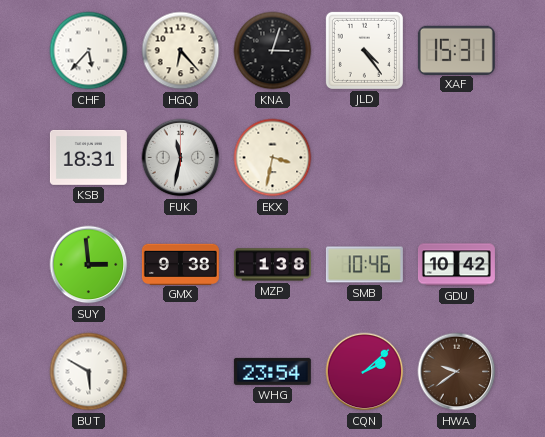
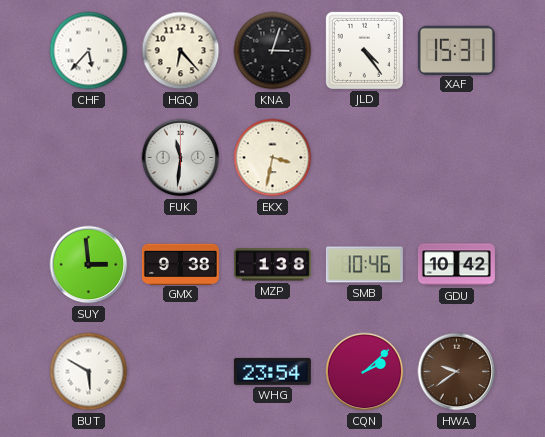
KSB: 18:31 -> none (88, 157)
FUK: 11:32 -> 11:31 (181, 158)
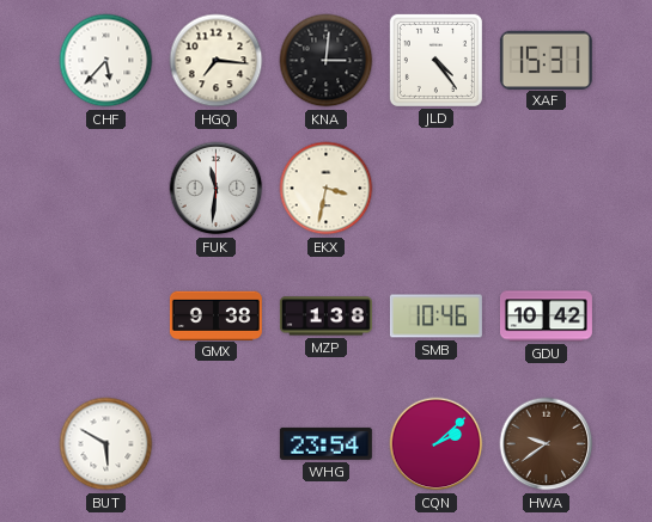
HGQ: 6:23 -> 7:16 (217, 61)
KNA: 3:03 -> 3:01 (327, 61)
SUY: 2:59 -> none (89, 265)
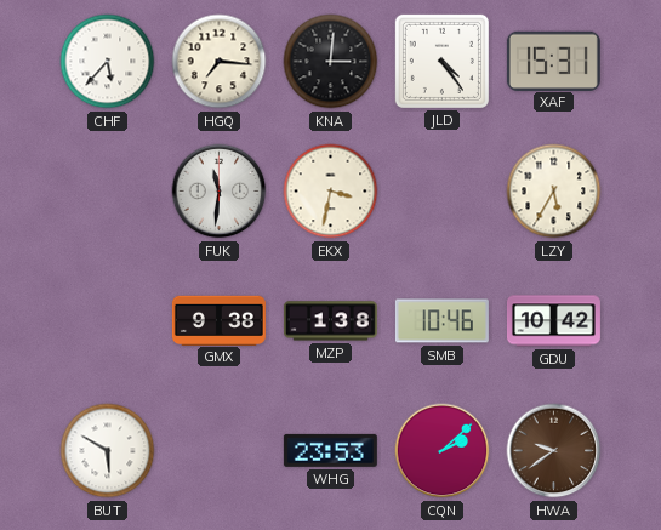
LZY: none -> 5:35 (554, 192)
WHG: 23:54 -> 23:53 (330, 450)
